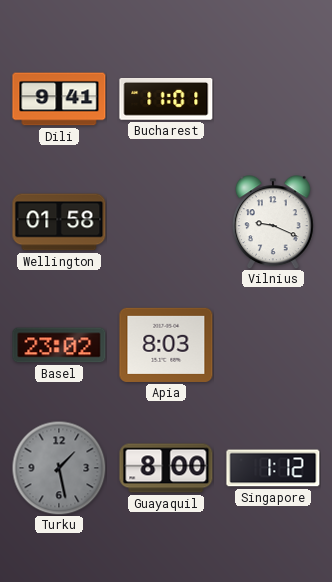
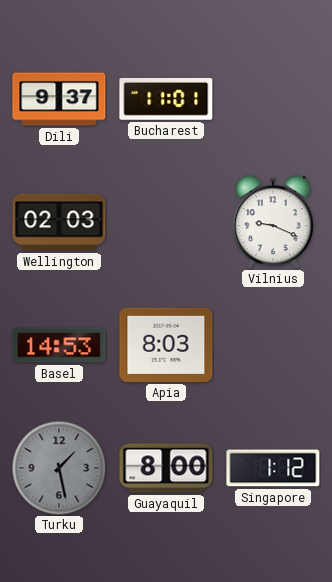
Dili: 9:41 -> 9:37 (59, 99)
Wellington: 01:58 -> 02:03 (59, 222)
Basel: 23:02 -> 14:53 (59, 345)
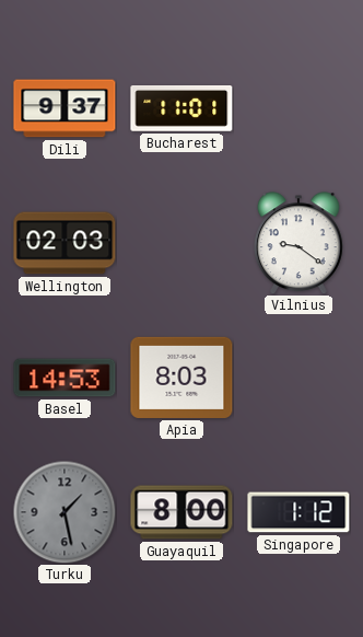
Vilnius: 9:19 -> 9:21 (298, 243)
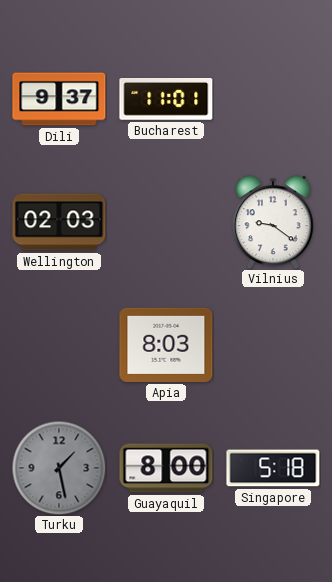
Basel: 14:53 -> none (65, 378)
Singapore: 1:12 -> 5:18 (273, 468)
